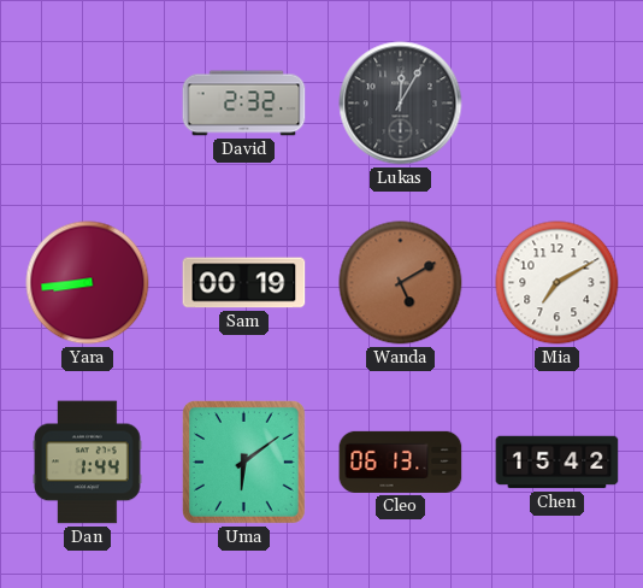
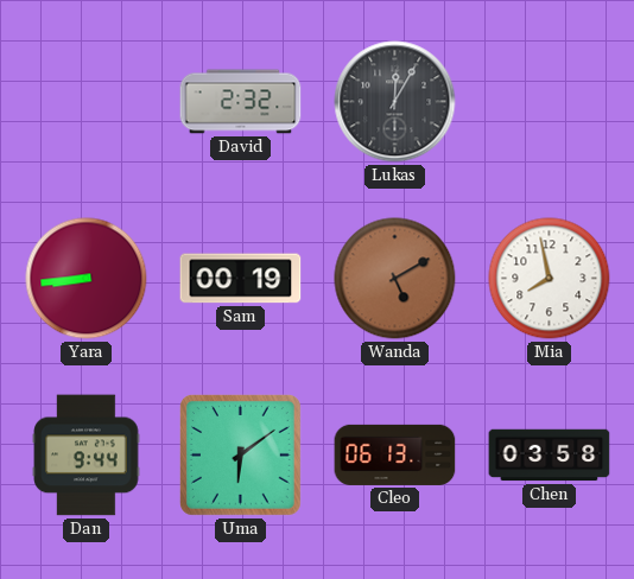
Mia: 7:10 -> 7:58 (550, 279)
Dan: 1:44 -> 9:44 (87, 456)
Chen: 15:42 -> 03:58 (550, 456)
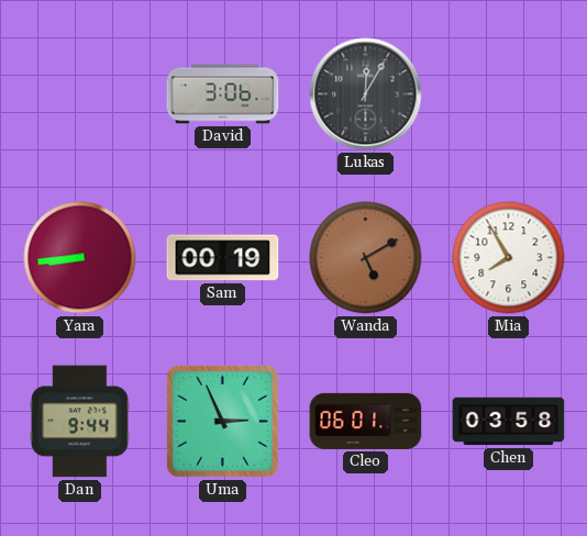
David: 2:32 -> 3:06 (223, 94)
Mia: 7:58 -> 7:55 (509, 258)
Uma: 6:09 -> 2:56 (222, 421)
Cleo: 06:13 -> 06:01 (366, 421)
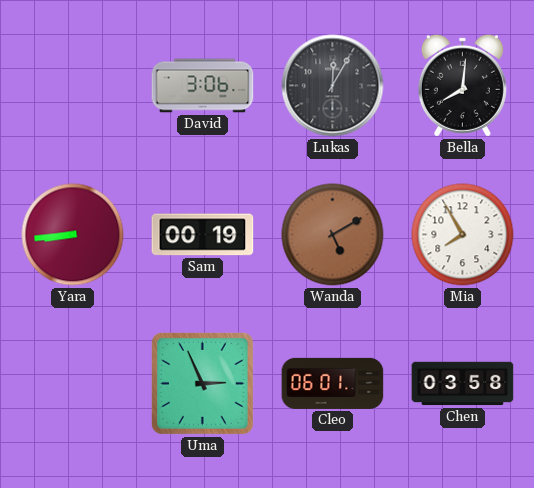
Bella: none -> 8:01 (462, 85)
Dan: 9:44 -> none (80, 422)
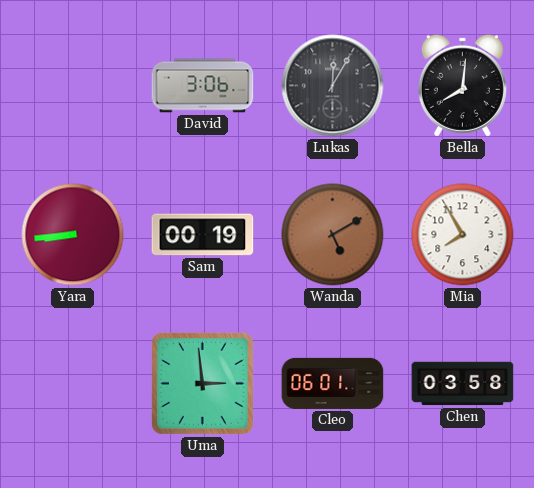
Uma: 2:56 -> 2:59 (202, 383)
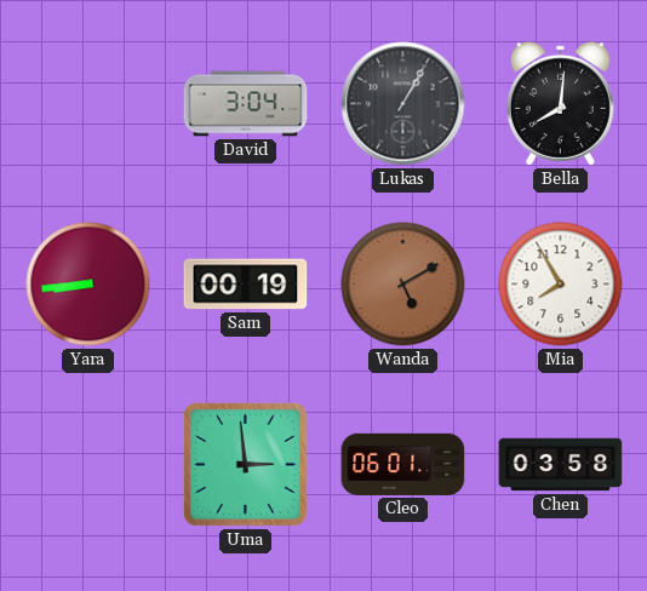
David: 3:06 -> 3:04 (246, 104)
Lukas: 12:05 -> 1:05 (403, 104)
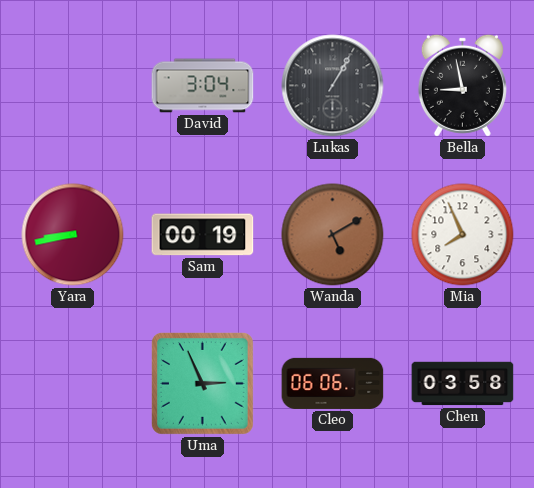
Bella: 8:01 -> 8:58 (462, 85)
Yara: 8:44 -> 8:43 (73, 235)
Mia: 7:55 -> 7:56 (463, 235)
Uma: 2:59 -> 2:56 (202, 383)
Cleo: 06:01 -> 06:06 (333, 383)
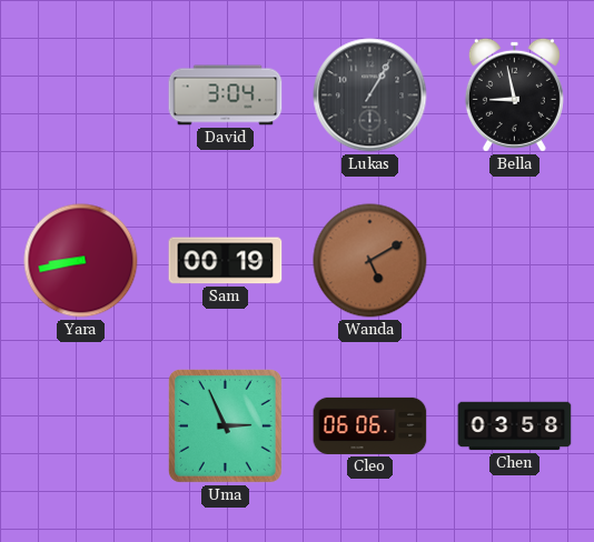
Mia: 7:56 -> none (463, 235)
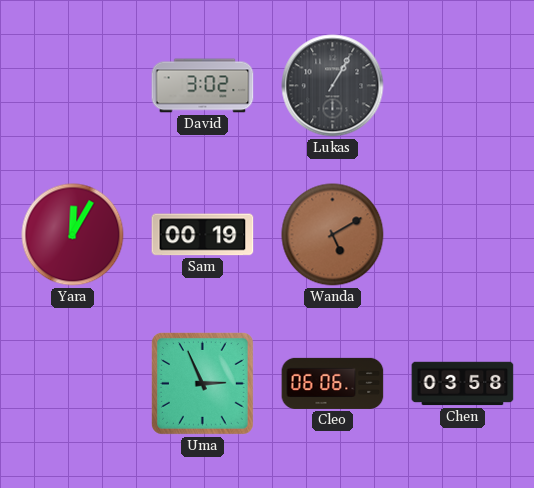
David: 3:04 -> 3:02 (203, 86)
Bella: 8:58 -> none (514, 94)
Yara: 8:43 -> 12:05 (73, 235)
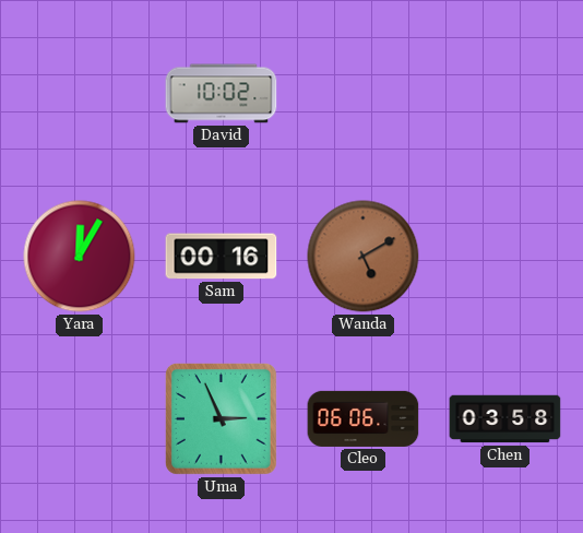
David: 3:02 -> 10:02 (222, 94)
Lukas: 1:05 -> none (333, 86)
Sam: 00:19 -> 00:16 (222, 257)
